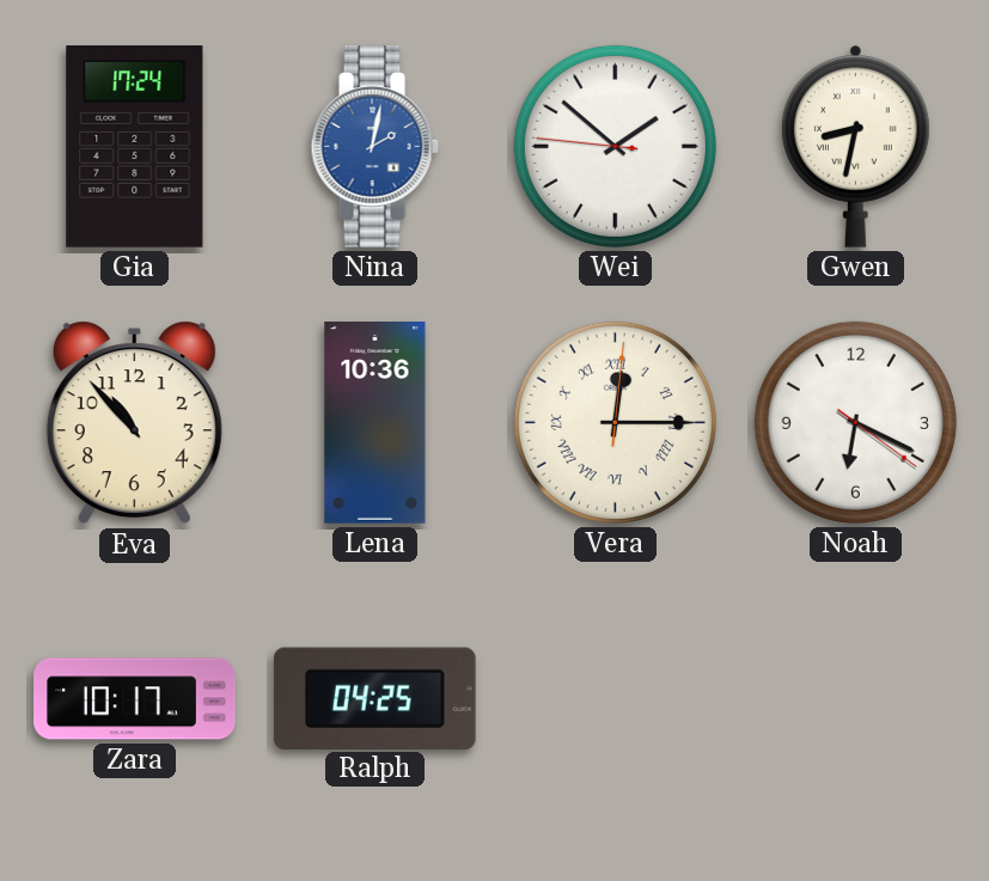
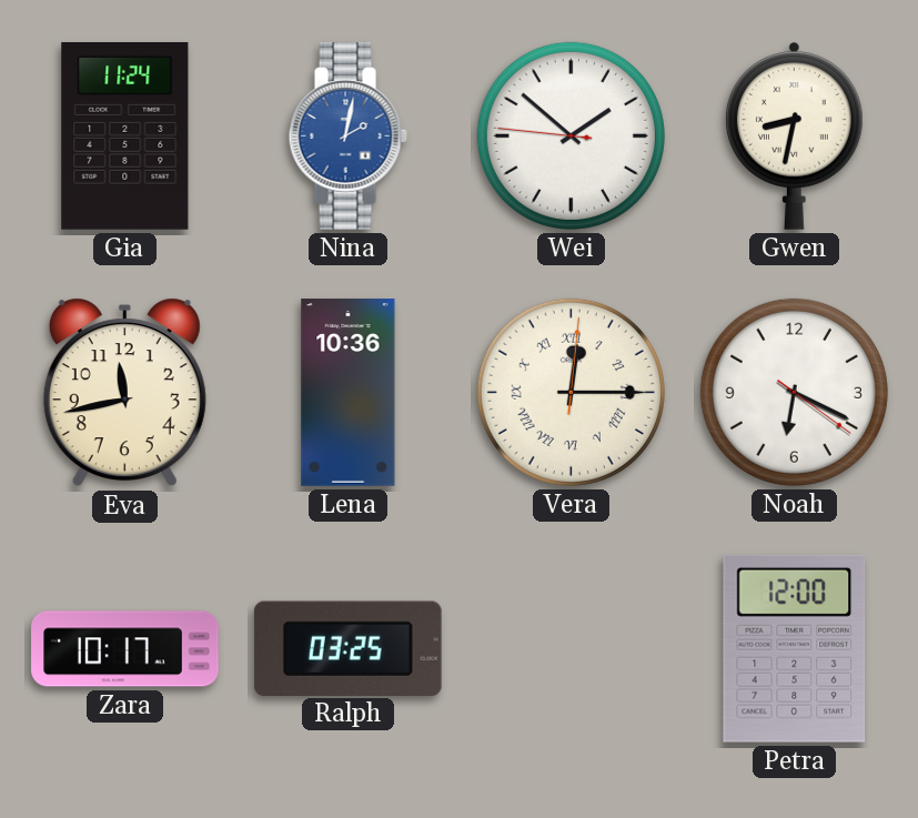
Gia: 17:24 -> 11:24 (125, 137)
Eva: 10:53 -> 11:43 (124, 393)
Ralph: 04:25 -> 03:25 (347, 648)
Petra: none -> 12:00 (795, 648)
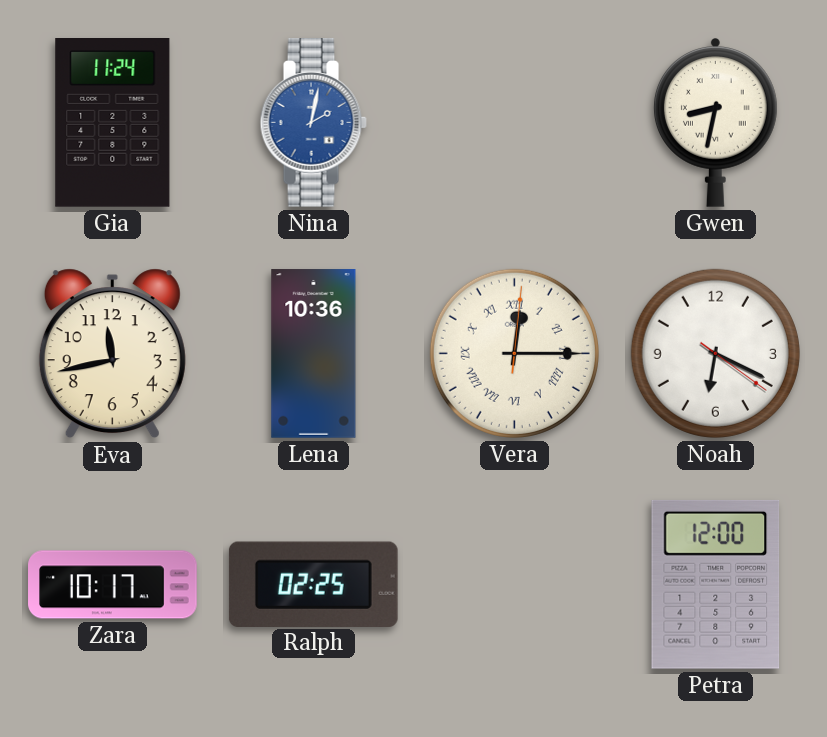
Wei: 1:51 -> none (571, 135)
Ralph: 03:25 -> 02:25 (313, 584)
